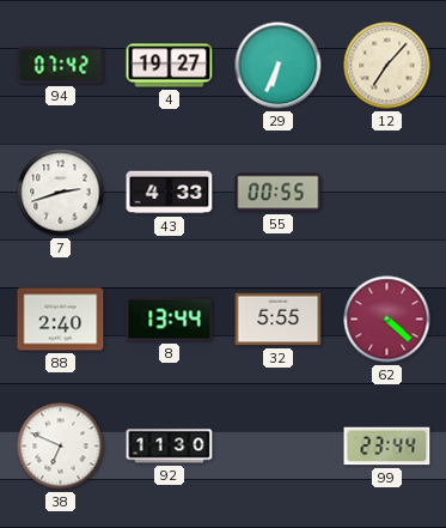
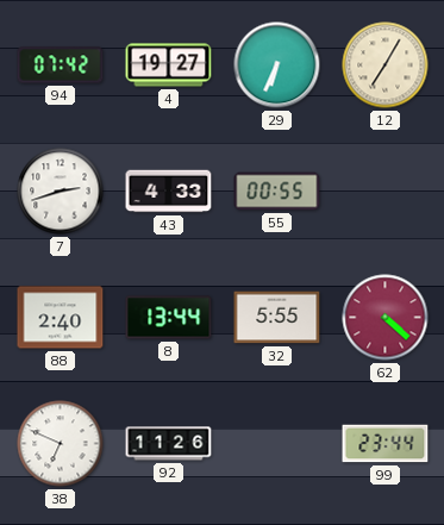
12: 7:07 -> 7:05 (386, 65)
92: 11:30 -> 11:26 (169, 444)
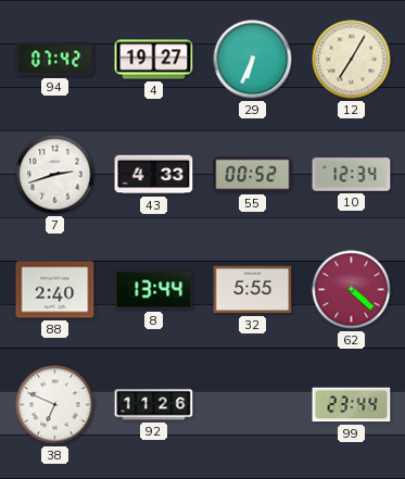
55: 00:55 -> 00:52 (253, 175)
10: none -> 12:34 (352, 175)
